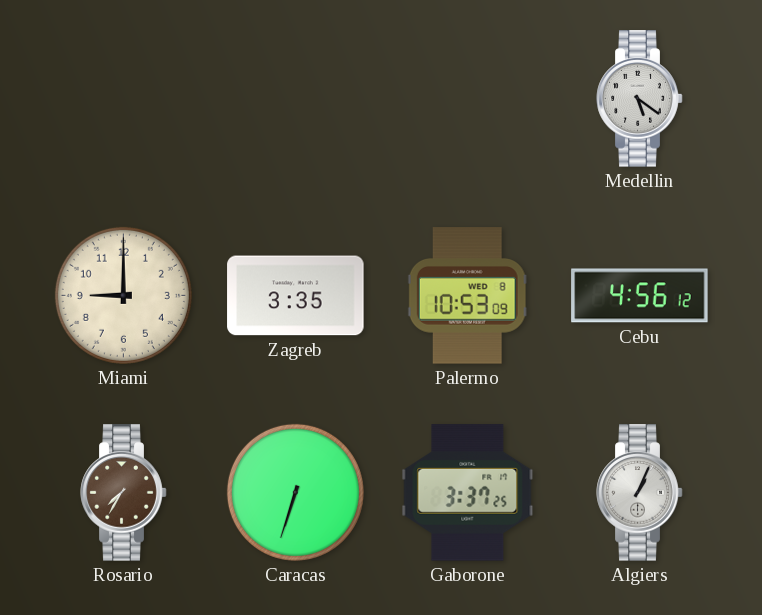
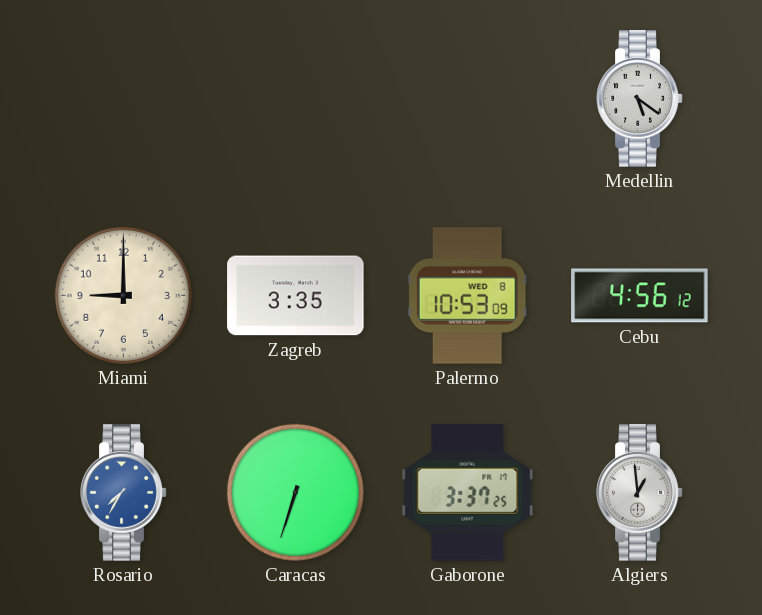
Rosario dial: brown -> blue (124, 493)
Algiers: 1:04 -> 12:59 (640, 493)
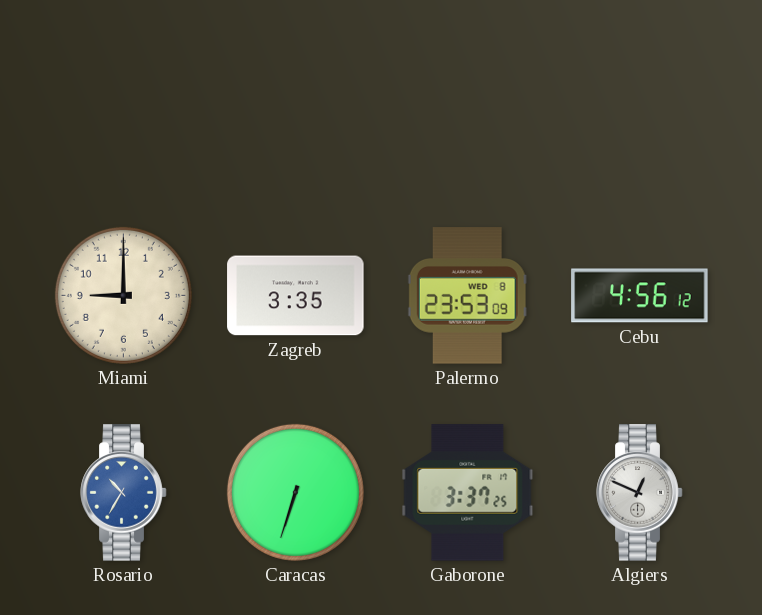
Medellin: 5:21 -> none (640, 99)
Palermo: 10:53 -> 23:53 (467, 296)
Rosario: 7:35 -> 10:35 (124, 493)
Algiers: 12:59 -> 12:49 (640, 493)
